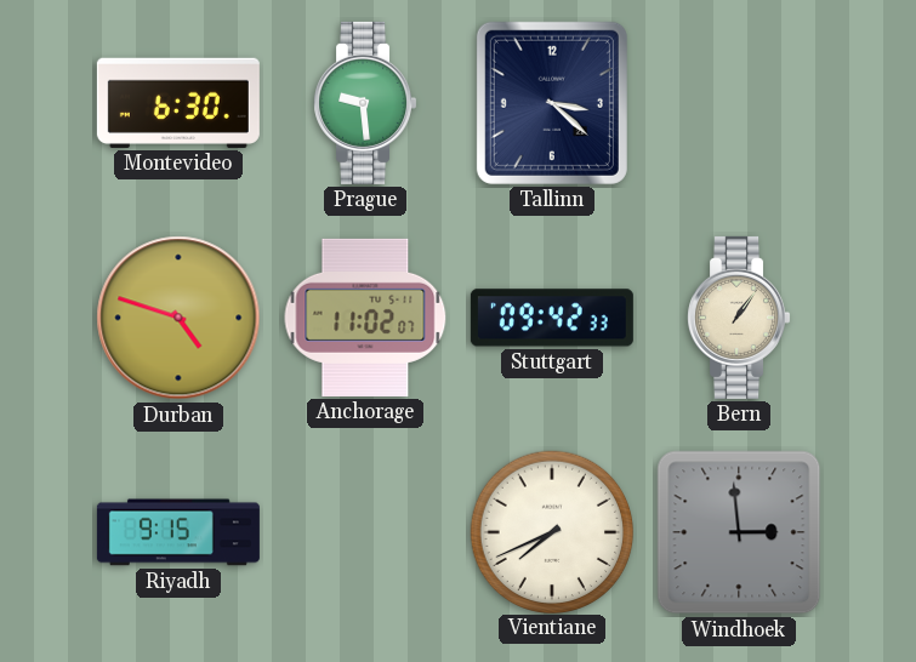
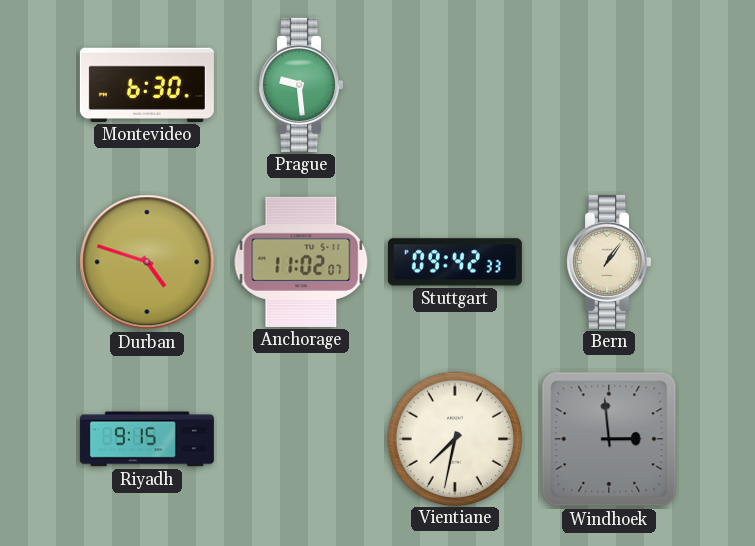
Tallinn: 3:22 -> none (552, 103)
Vientiane: 7:41 -> 7:32 (454, 438)
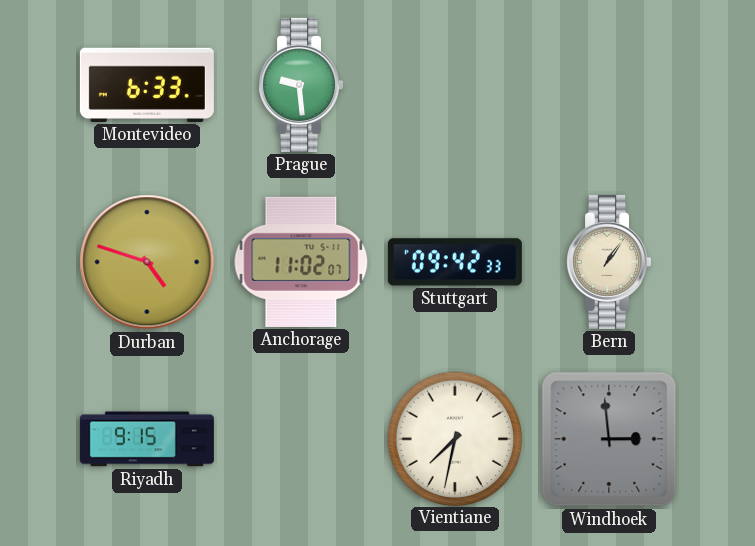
Montevideo: 6:30 -> 6:33 (147, 85)
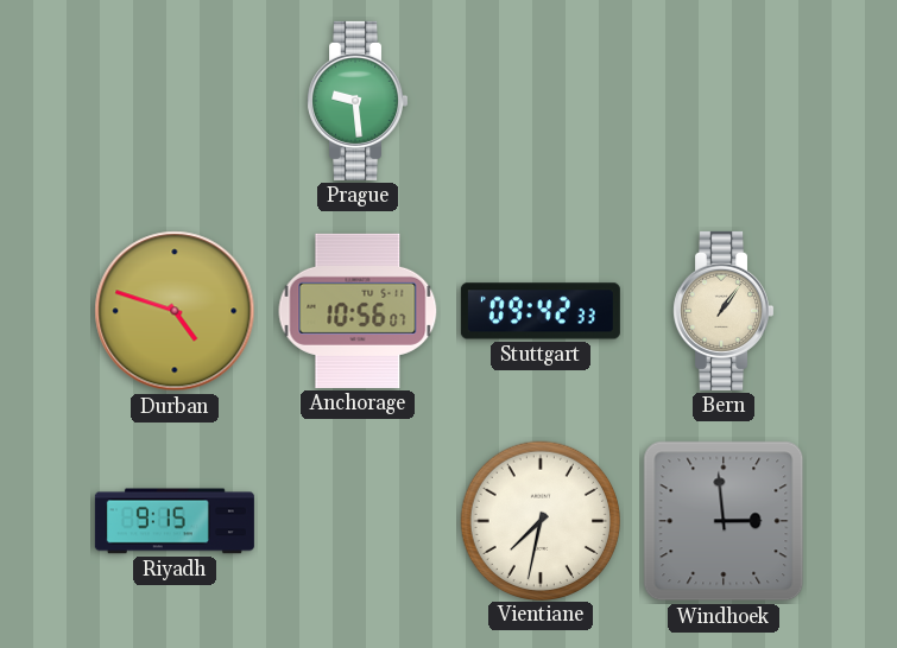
Montevideo: 6:33 -> none (147, 85)
Anchorage: 11:02 -> 10:56 (358, 311)
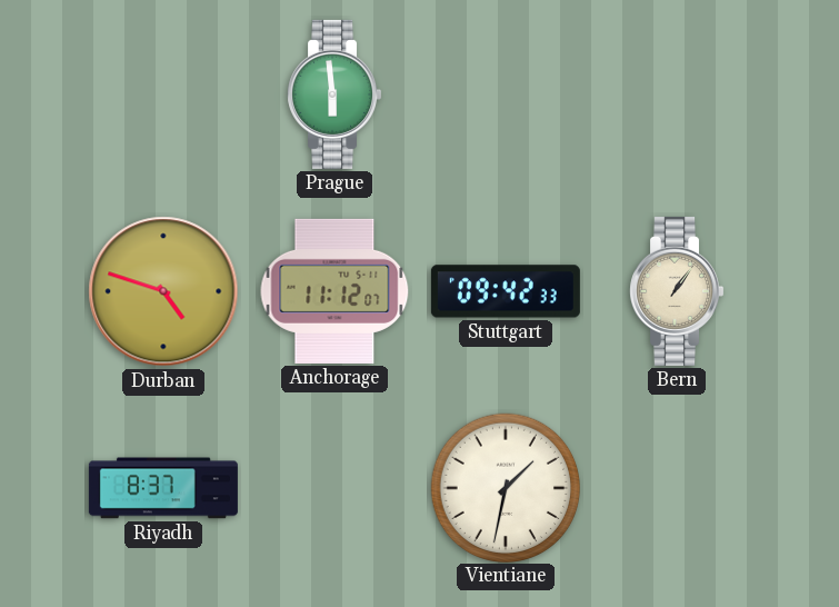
Prague: 9:29 -> 5:59 (334, 94)
Anchorage: 10:56 -> 11:12 (334, 291)
Riyadh: 9:15 -> 8:37 (163, 488)
Vientiane: 7:32 -> 1:32 (505, 487)
Windhoek: 2:59 -> none (724, 521)
